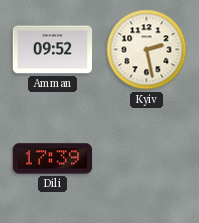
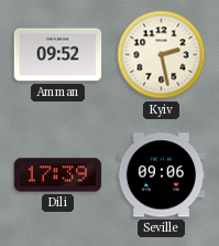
Seville: none -> 09:06 (162, 175)
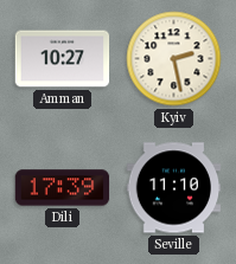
Amman: 09:52 -> 10:27 (63, 59)
Seville: 09:06 -> 11:10 (174, 188)
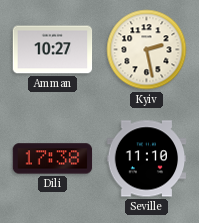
Dili: 17:39 -> 17:38 (53, 159)
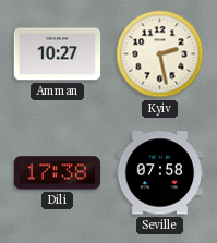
Seville: 11:10 -> 07:58 (160, 173)
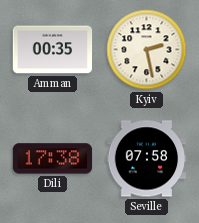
Amman: 10:27 -> 00:35 (53, 50)
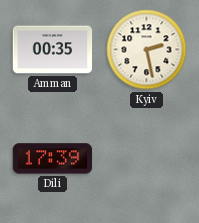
Dili: 17:38 -> 17:39 (53, 159)
Seville: 07:58 -> none (147, 159)
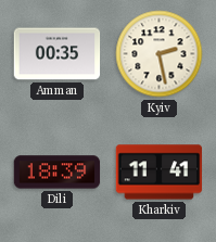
Dili: 17:39 -> 18:39 (58, 173)
Kharkiv: none -> 11:41 (160, 173)
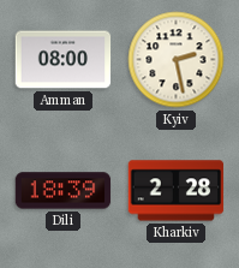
Amman: 00:35 -> 08:00 (64, 60)
Kharkiv: 11:41 -> 2:28 (177, 191)
